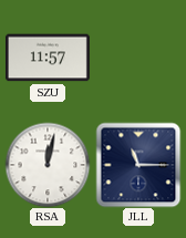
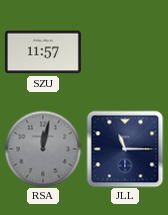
RSA dial: white -> grey (43, 149)
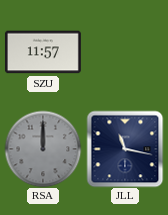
RSA: 12:02 -> 12:00 (43, 149)
JLL: 11:15 -> 11:17 (125, 149)
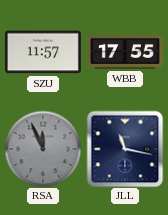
WBB: none -> 17:55 (125, 52)
RSA: 12:00 -> 11:56 (43, 149)
